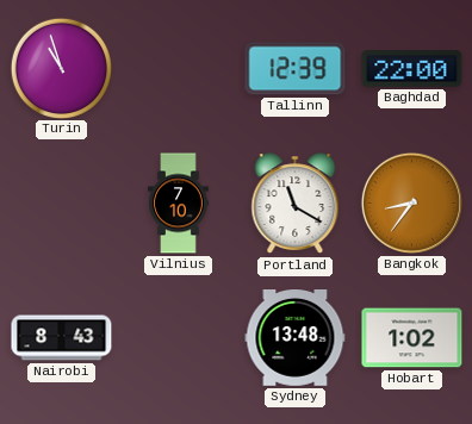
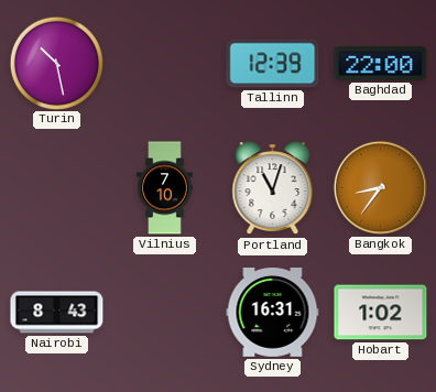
Turin: 10:57 -> 10:28 (56, 63)
Portland: 11:20 -> 11:03 (273, 188)
Sydney: 13:48 -> 16:31 (273, 313)
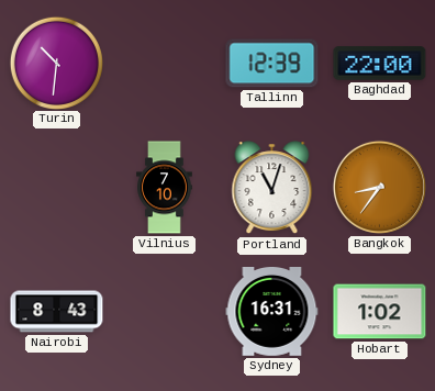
Turin: 10:28 -> 10:31 (56, 63)
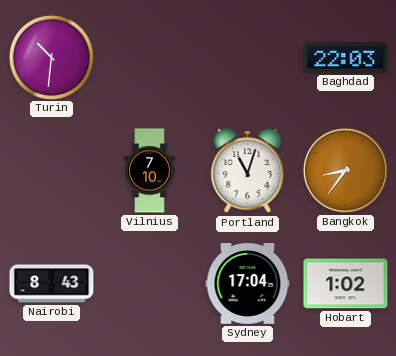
Tallinn: 12:39 -> none (272, 64)
Baghdad: 22:00 -> 22:03 (346, 58)
Sydney: 16:31 -> 17:04 (248, 284)
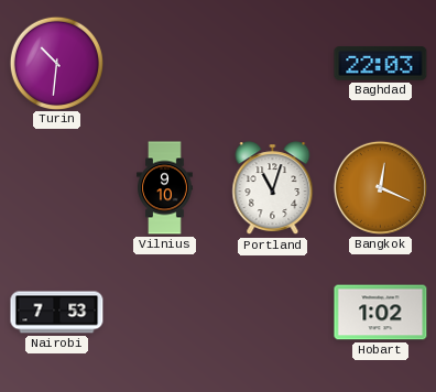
Vilnius: 7:10 -> 9:10 (165, 188)
Bangkok: 8:36 -> 12:19 (380, 187)
Nairobi: 8:43 -> 7:53 (57, 313)
Sydney: 17:04 -> none (248, 284)
